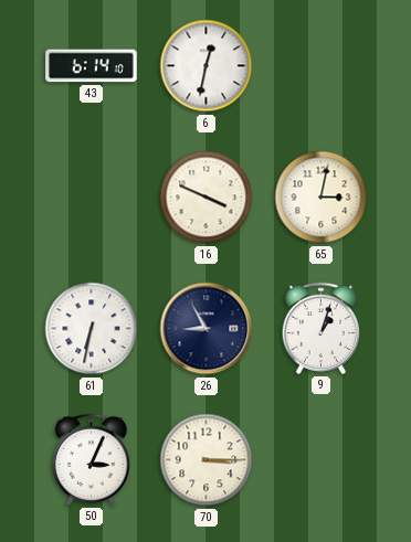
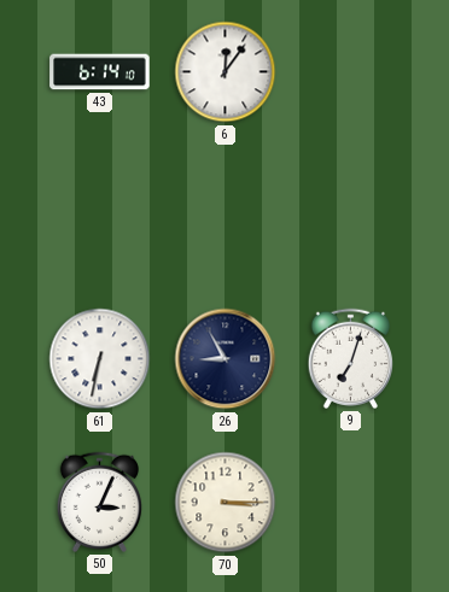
6: 12:32 -> 12:06 (226, 72)
16: 3:49 -> none (207, 198)
65: 3:02 -> none (322, 198)
9: 1:03 -> 7:03 (350, 358)
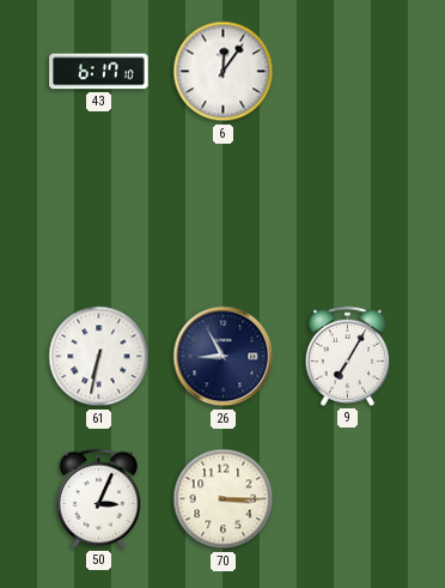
43: 6:14 -> 6:17 (99, 72)
9: 7:03 -> 7:05 (347, 356)
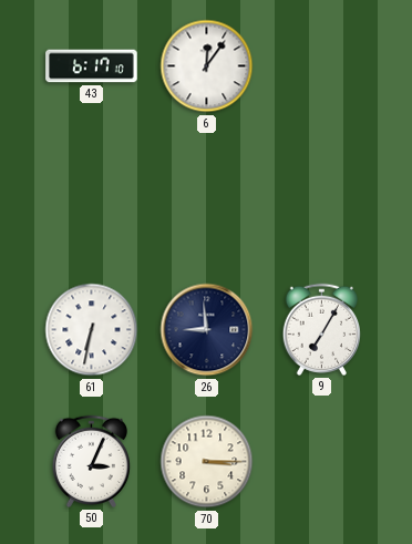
26: 8:55 -> 8:59 (207, 330)
